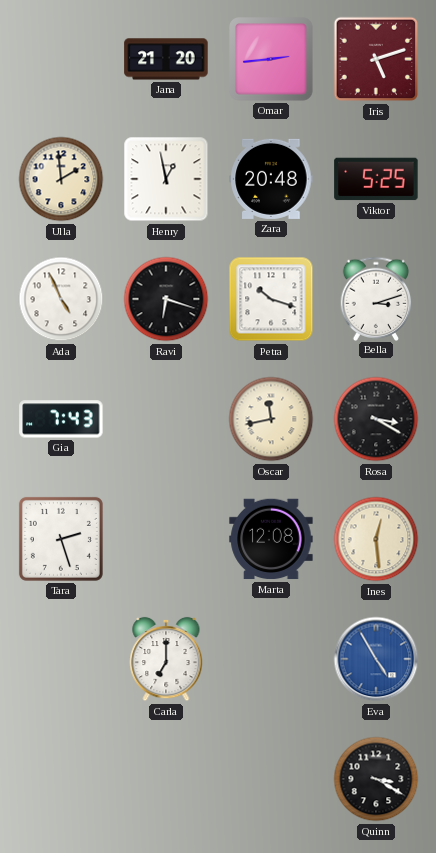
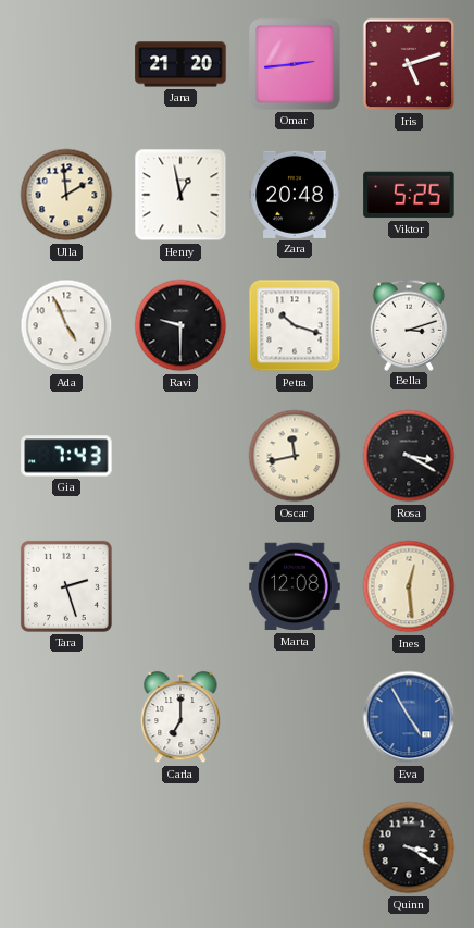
Ravi: 6:18 -> 9:30 (180, 325)
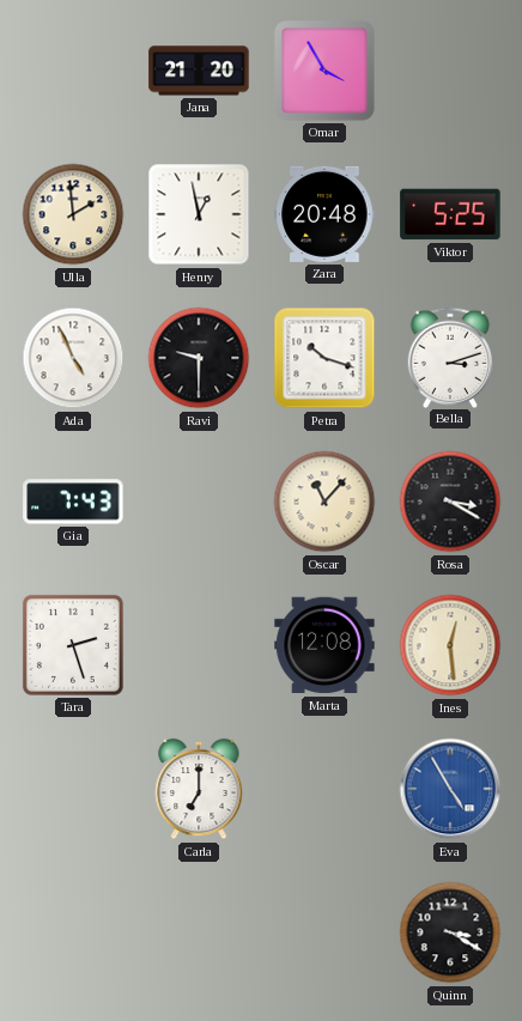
Omar: 2:44 -> 3:55 (326, 72)
Iris: 5:12 -> none (409, 64)
Oscar: 11:43 -> 11:07 (324, 502)
